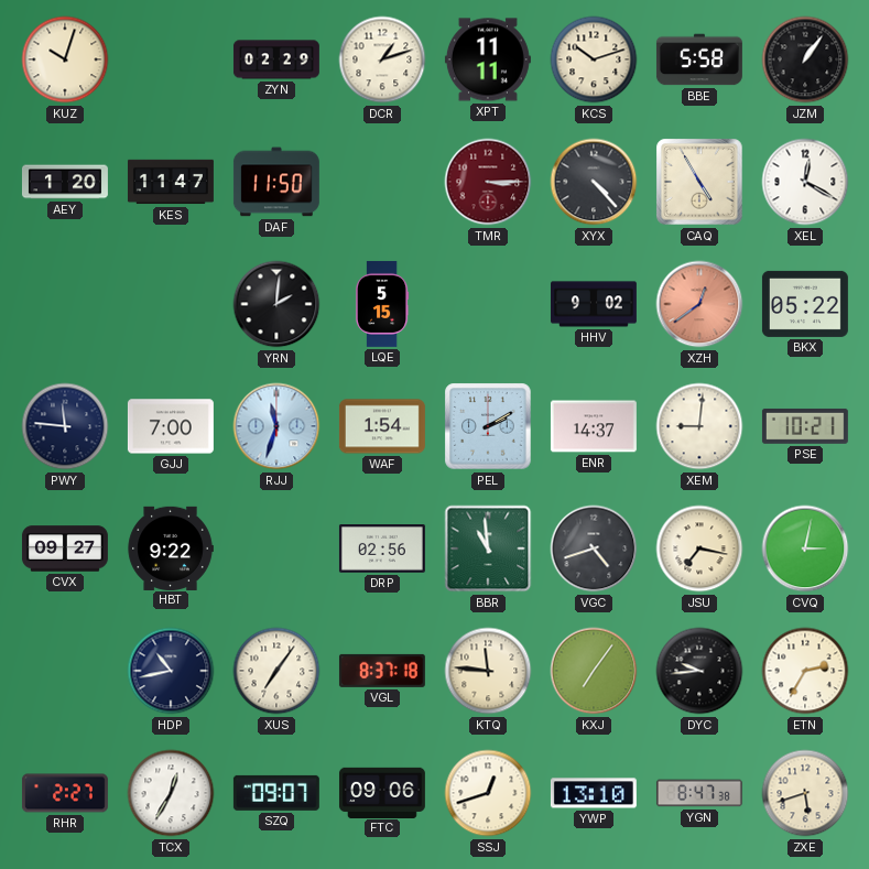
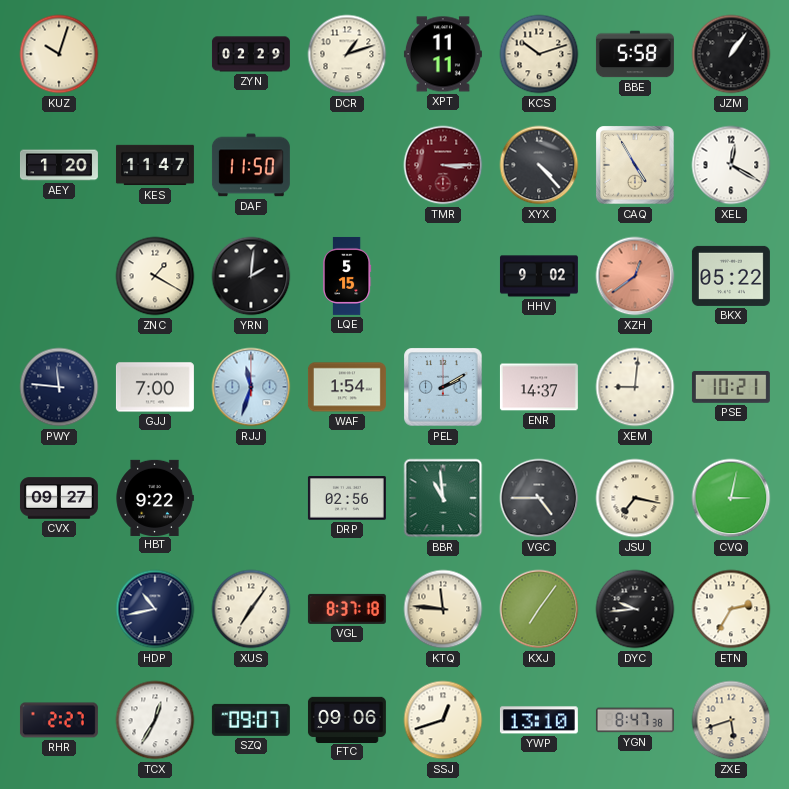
ZNC: none -> 1:20 (155, 276)
VGC: 4:42 -> 4:45 (539, 498)
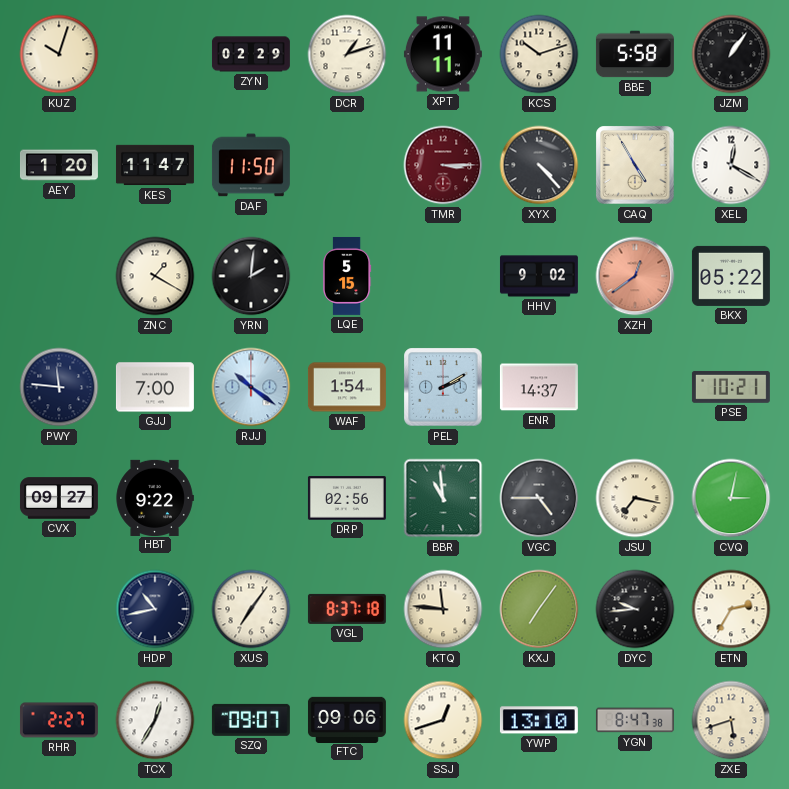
RJJ: 11:33 -> 10:21 (251, 387)
XEM: 9:01 -> none (635, 387)
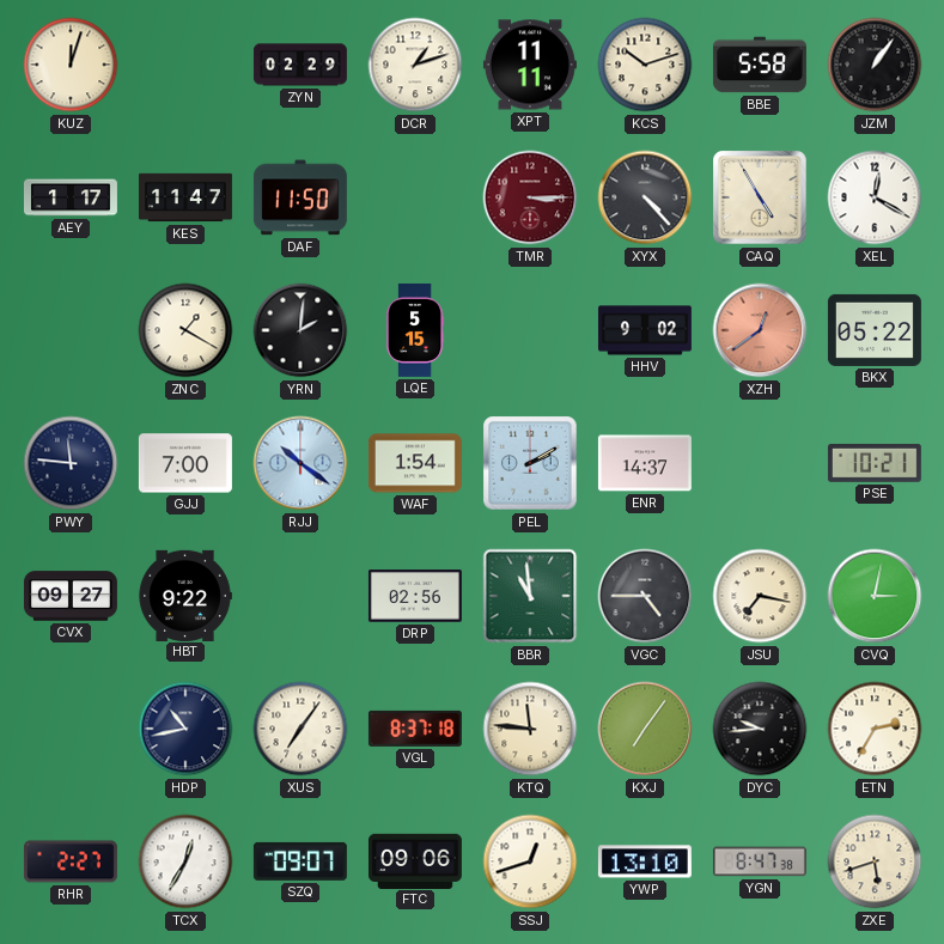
KUZ: 10:03 -> 12:03 (71, 65)
AEY: 1:20 -> 1:17 (71, 197)
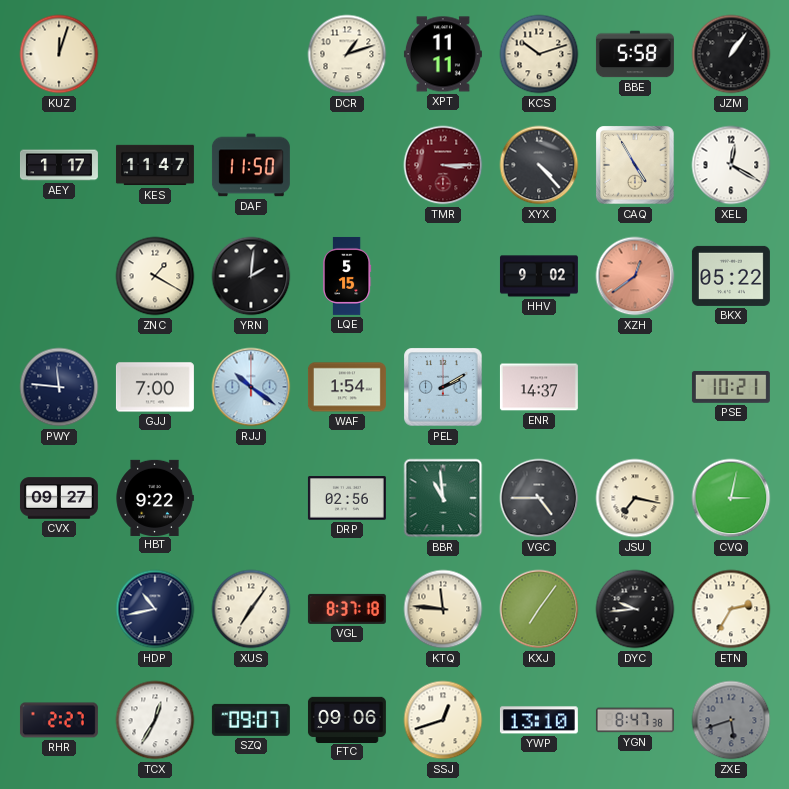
ZYN: 02:29 -> none (300, 65)
ZXE dial: cream -> grey (731, 720)
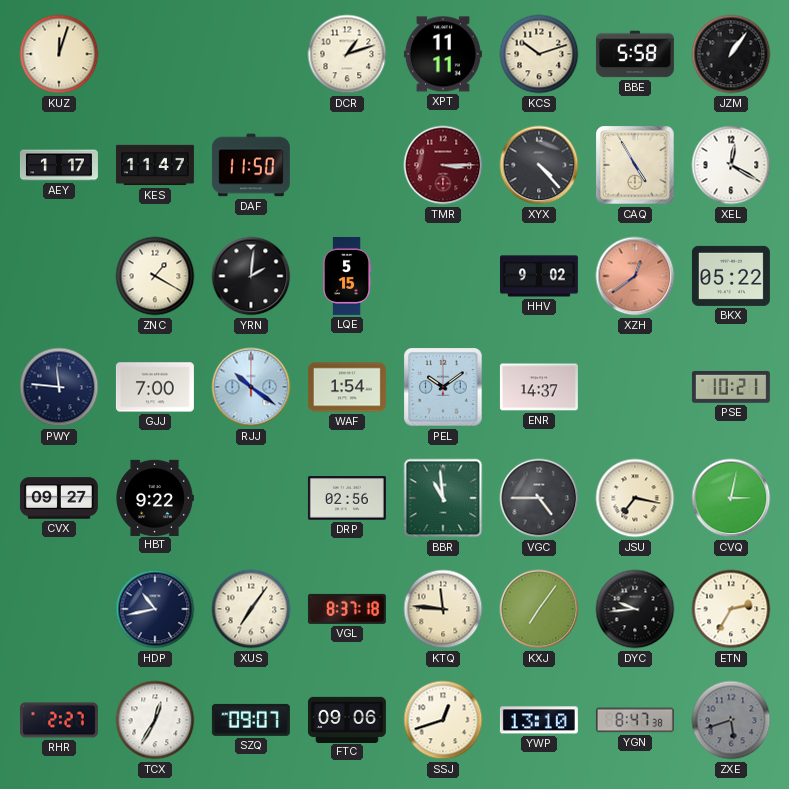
PEL: 2:10 -> 10:09 (443, 387)
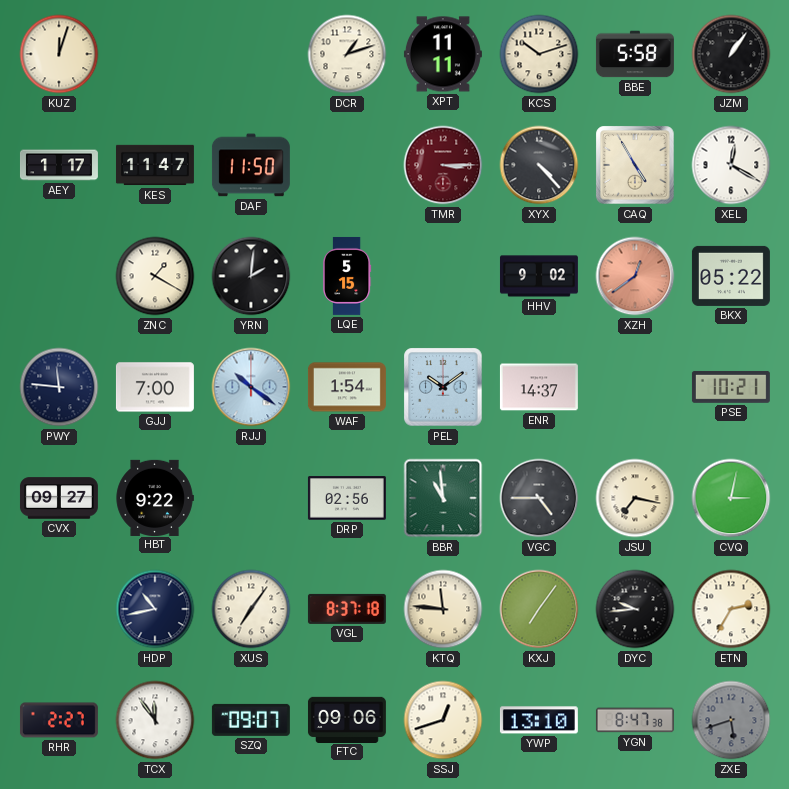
TCX: 12:35 -> 11:54 (155, 720)
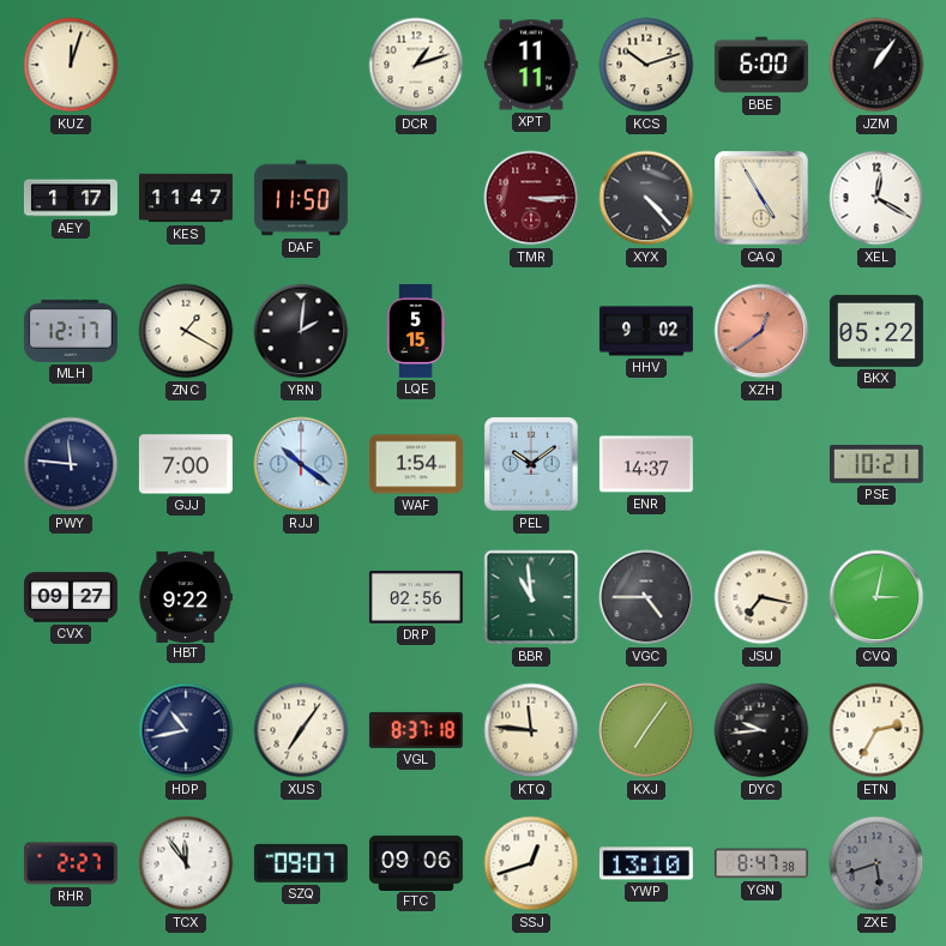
BBE: 5:58 -> 6:00 (761, 65)
MLH: none -> 12:17 (71, 331)
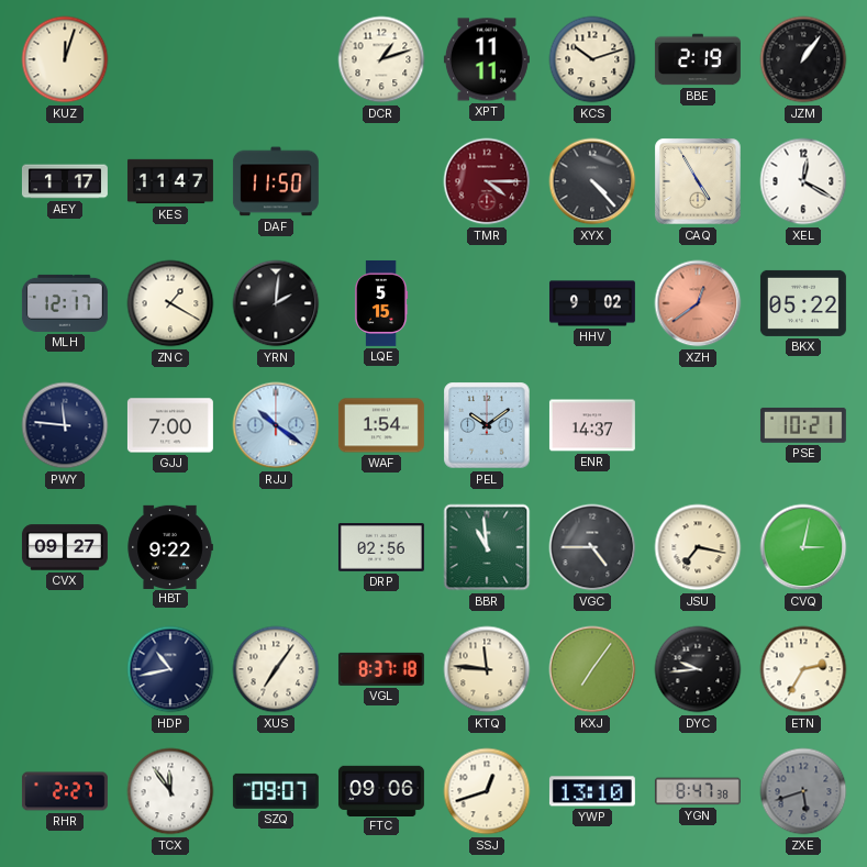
BBE: 6:00 -> 2:19 (698, 59)
TMR: 3:15 -> 4:15 (487, 181)
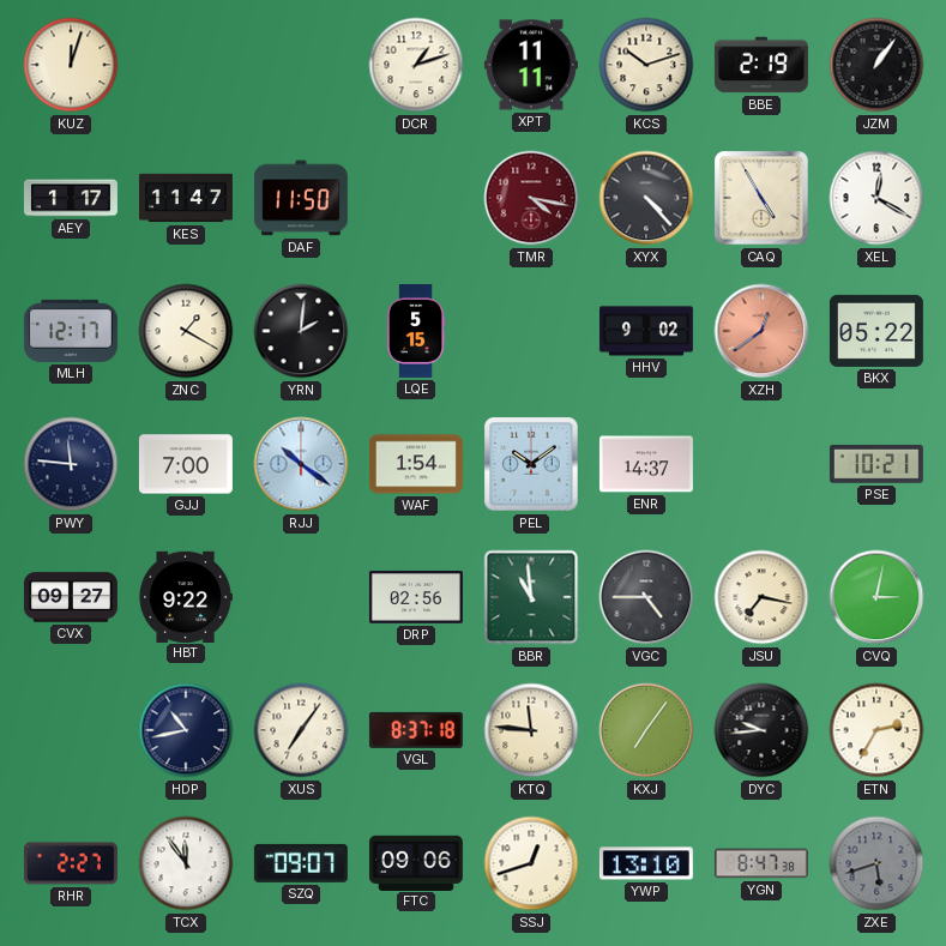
TMR: 4:15 -> 4:17 (531, 198)
